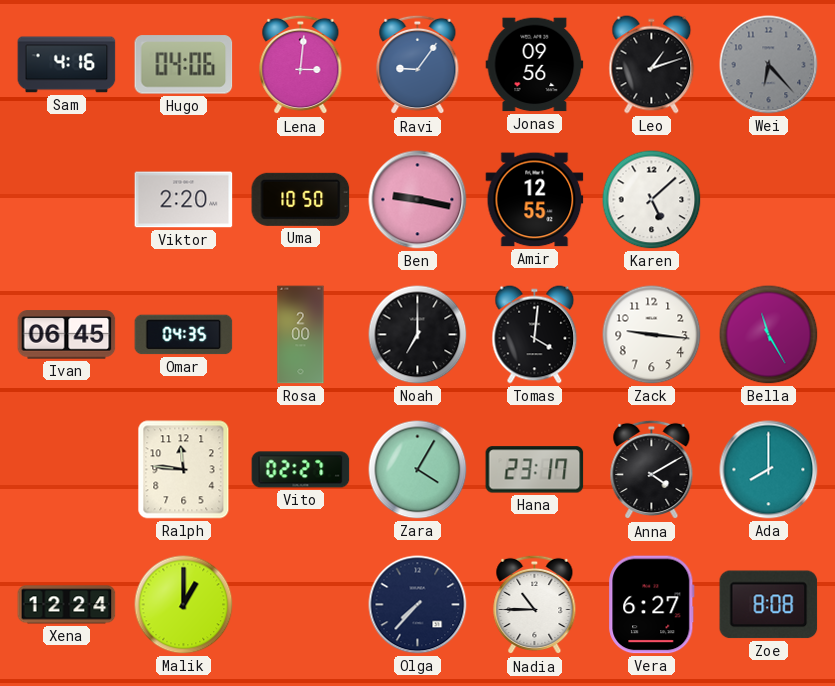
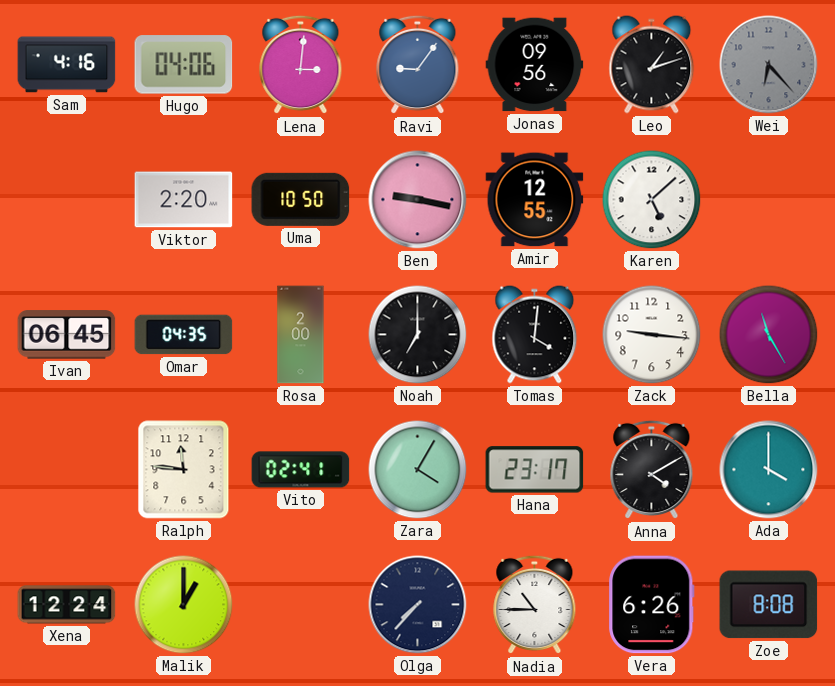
Vito: 02:27 -> 02:41 (301, 470)
Ada: 8:00 -> 4:00 (769, 470)
Vera: 6:27 -> 6:26 (652, 605)
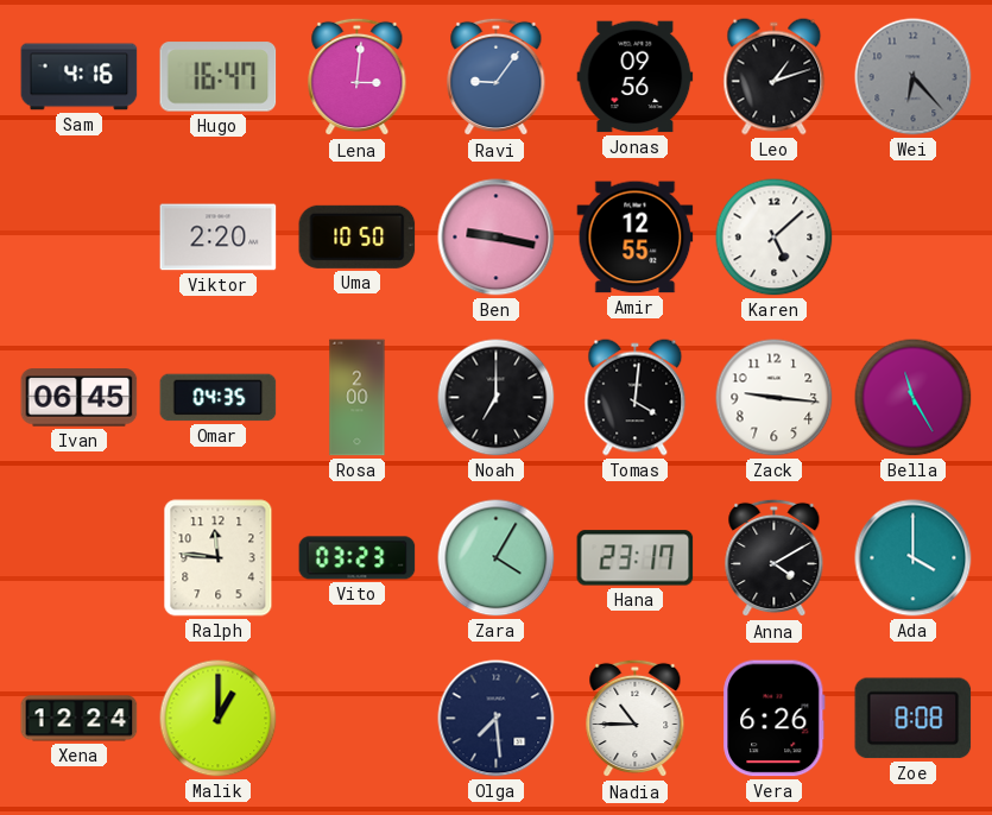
Hugo: 04:06 -> 16:47 (219, 77)
Vito: 02:41 -> 03:23 (358, 558)
Olga: 7:37 -> 7:29 (497, 719)
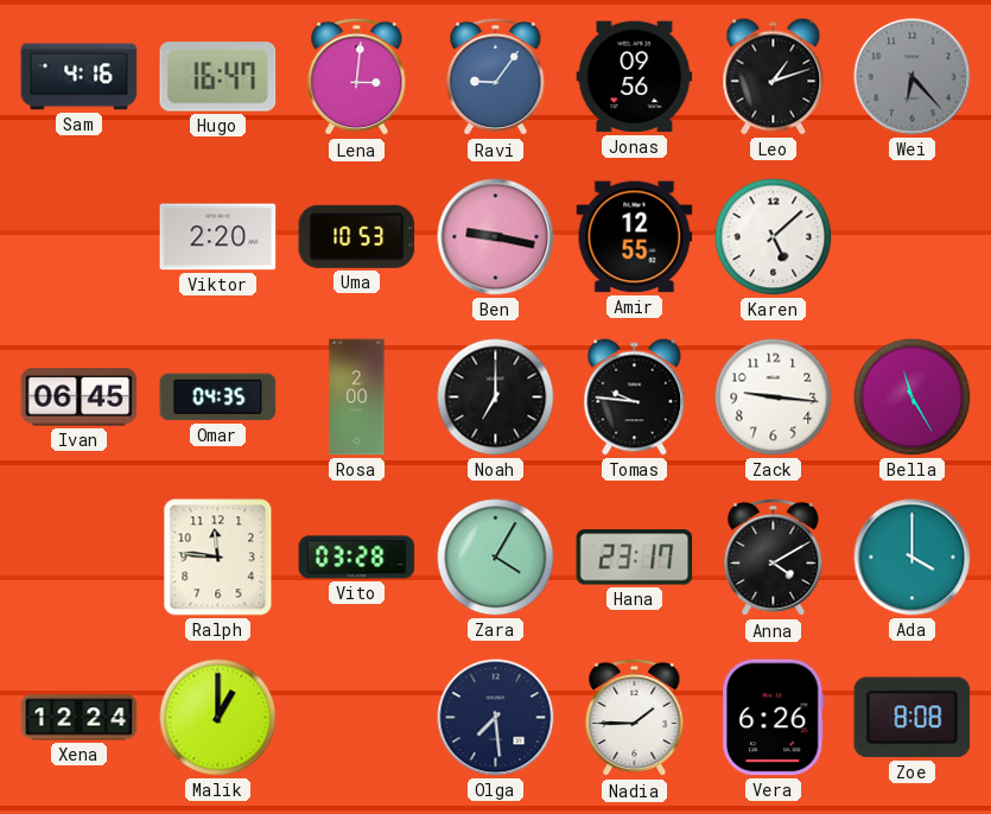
Uma: 10:50 -> 10:53 (357, 236)
Tomas: 4:01 -> 9:46 (635, 398)
Vito: 03:23 -> 03:28 (357, 558)
Nadia: 10:45 -> 1:45 (635, 718)
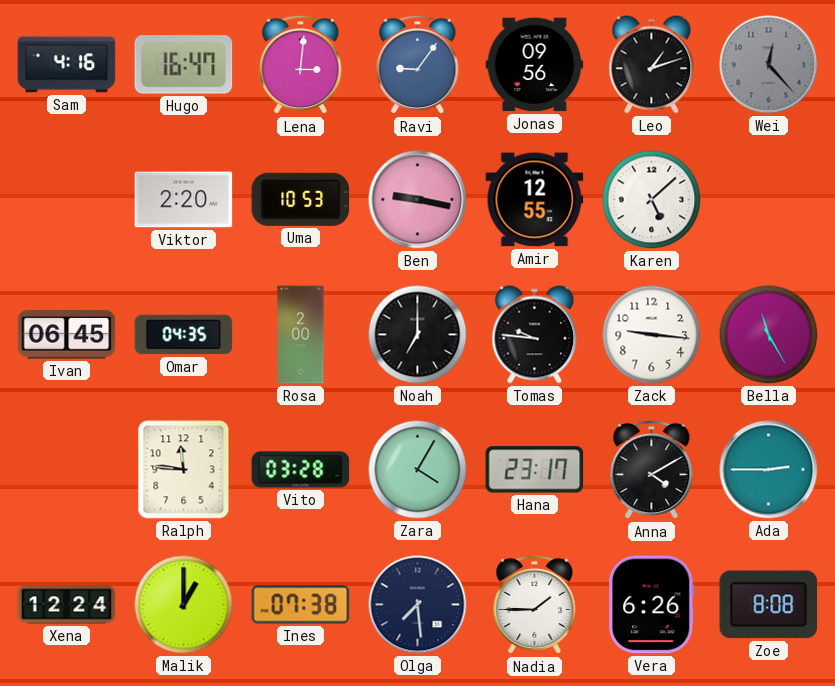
Wei: 6:23 -> 12:23 (769, 65)
Ada: 4:00 -> 2:45 (769, 470)
Ines: none -> 07:38 (301, 605)
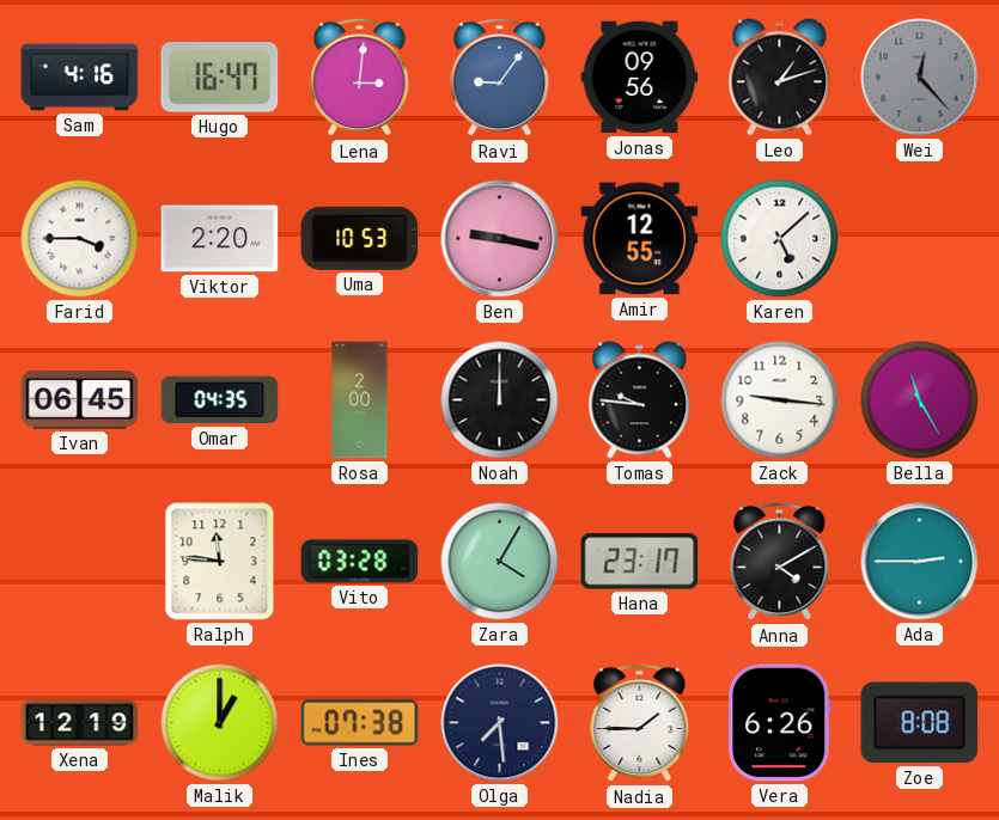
Farid: none -> 3:45 (80, 239)
Noah: 7:00 -> 12:00 (500, 400)
Xena: 12:24 -> 12:19 (80, 723)
